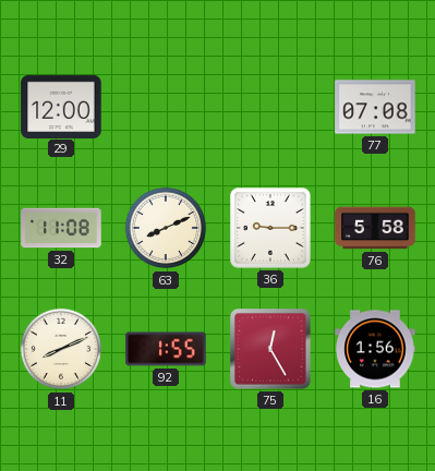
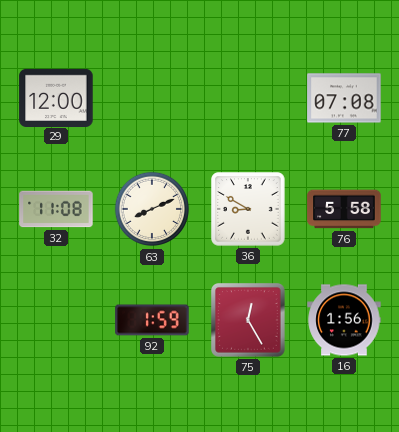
36: 9:15 -> 8:50 (248, 209)
11: 8:11 -> none (61, 349)
92: 1:55 -> 1:59 (152, 320)
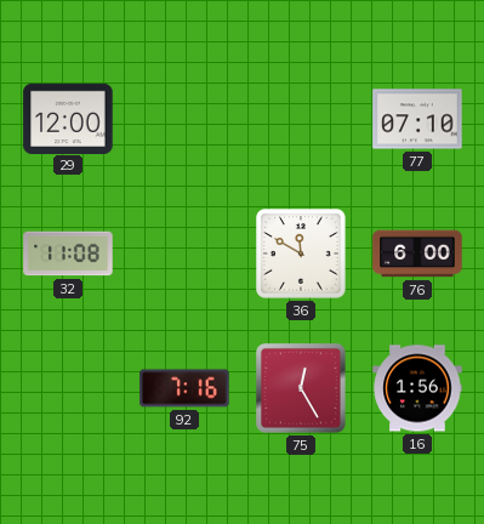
77: 07:08 -> 07:10 (417, 119)
63: 8:11 -> none (152, 209)
36: 8:50 -> 11:50 (301, 254)
76: 5:58 -> 6:00 (417, 254)
92: 1:59 -> 7:16 (184, 388)
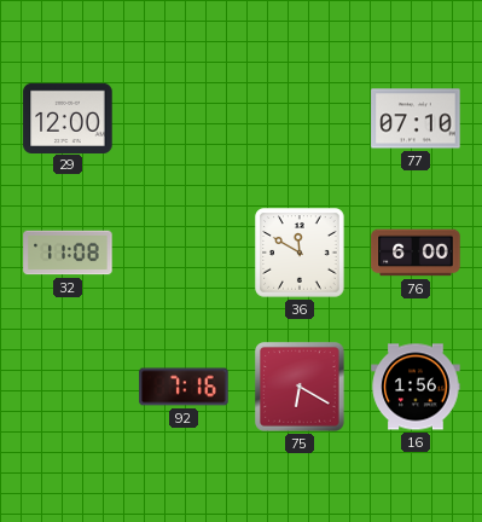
75: 12:25 -> 6:20 (301, 388)
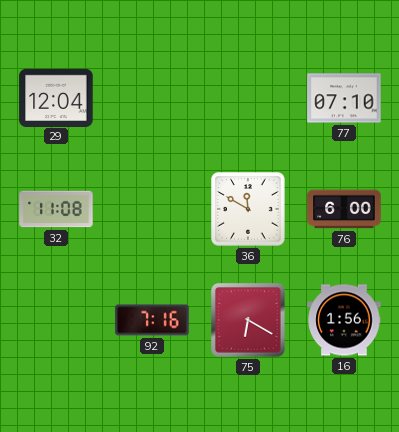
29: 12:00 -> 12:04 (56, 97)
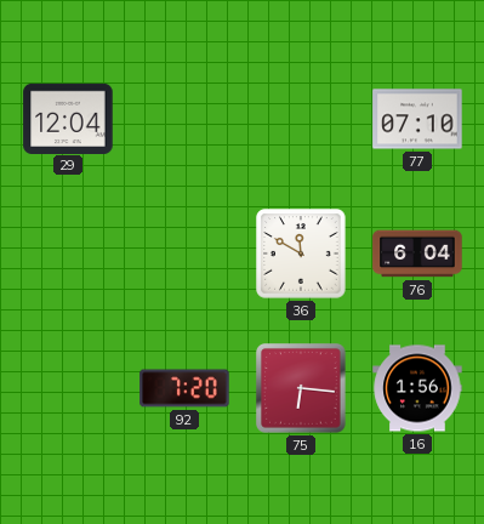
32: 11:08 -> none (56, 209)
76: 6:00 -> 6:04 (417, 254)
92: 7:16 -> 7:20 (184, 388)
75: 6:20 -> 6:16 (302, 389)
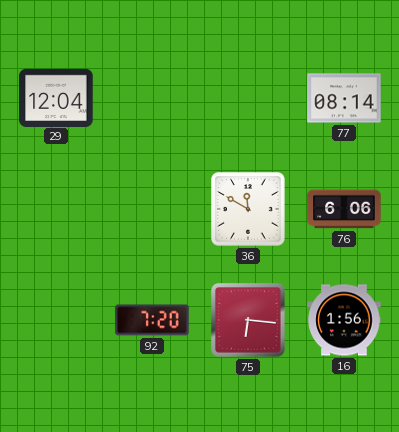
77: 07:10 -> 08:14 (344, 98)
76: 6:04 -> 6:06 (344, 209)
